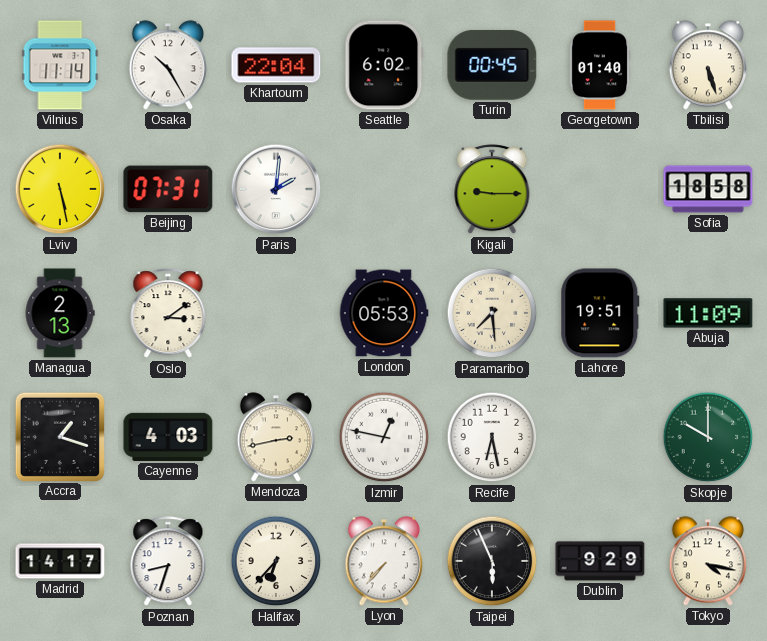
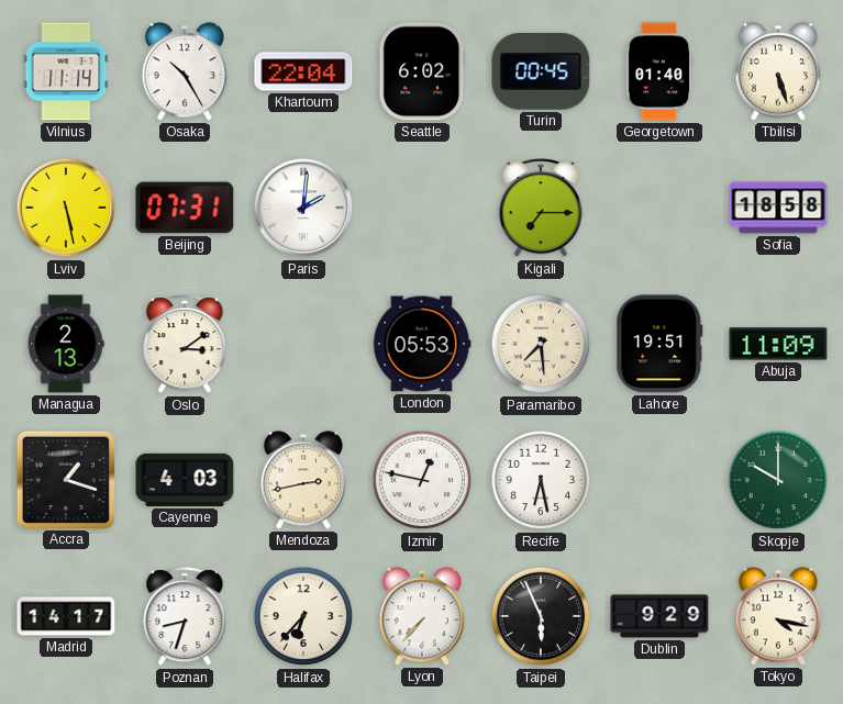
Kigali: 9:15 -> 7:15 (541, 209)
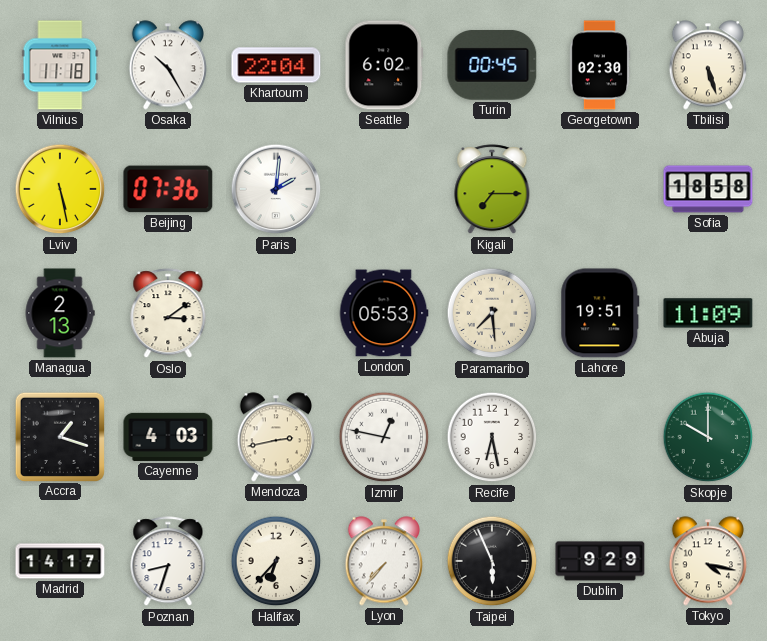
Vilnius: 11:14 -> 11:18 (60, 65)
Georgetown: 01:40 -> 02:30 (600, 65)
Beijing: 07:31 -> 07:36 (168, 189)
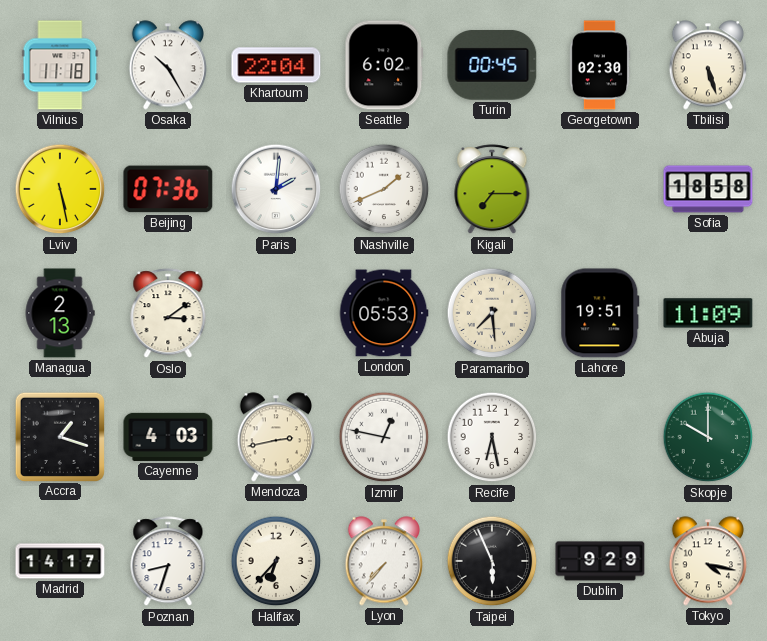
Nashville: none -> 1:41 (384, 189)
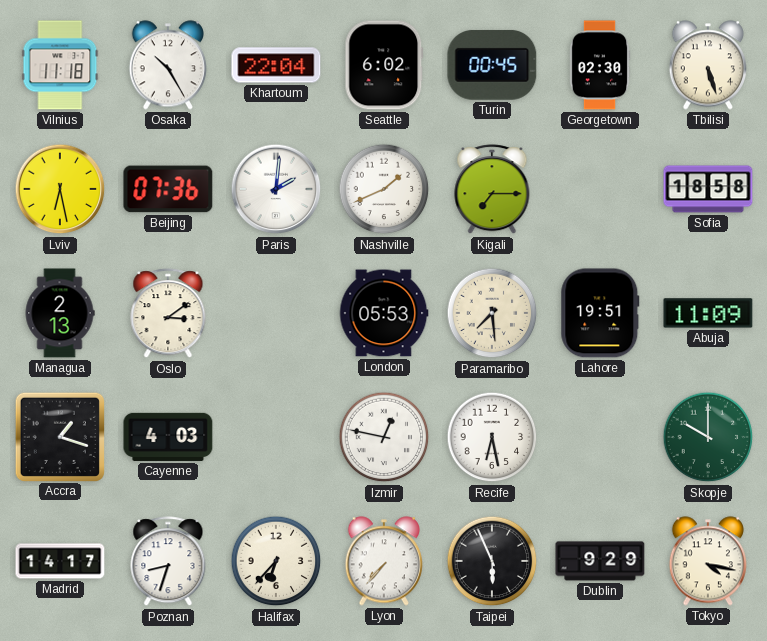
Lviv: 5:28 -> 6:28 (60, 189)
Mendoza: 2:43 -> none (275, 437)
